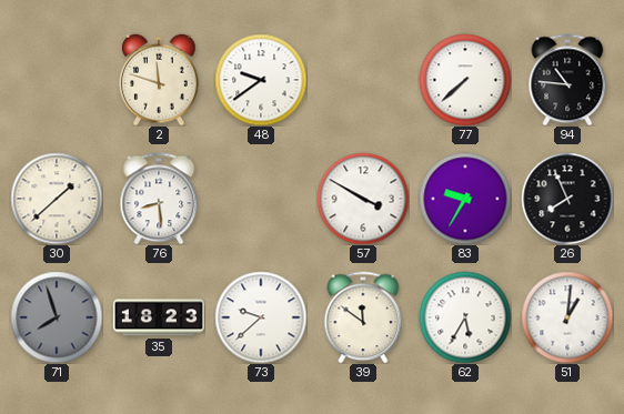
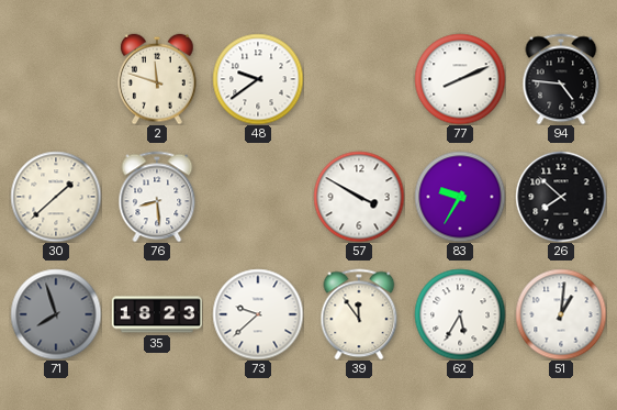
77: 7:38 -> 8:11 (460, 79)
94: 10:46 -> 4:46 (561, 79)
26: 7:56 -> 7:52 (561, 197)
39: 11:51 -> 11:54 (359, 314)
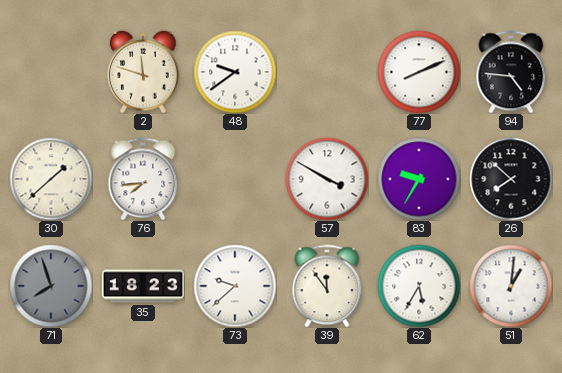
76: 8:29 -> 7:44 (143, 179)
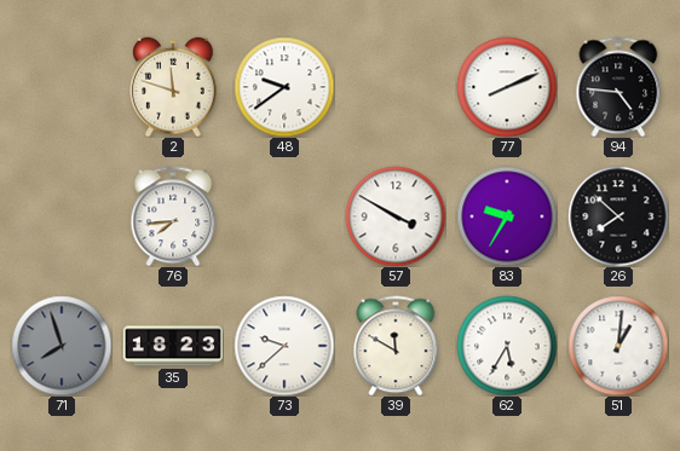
30: 1:38 -> none (51, 179)
39: 11:54 -> 11:50 (396, 346)
